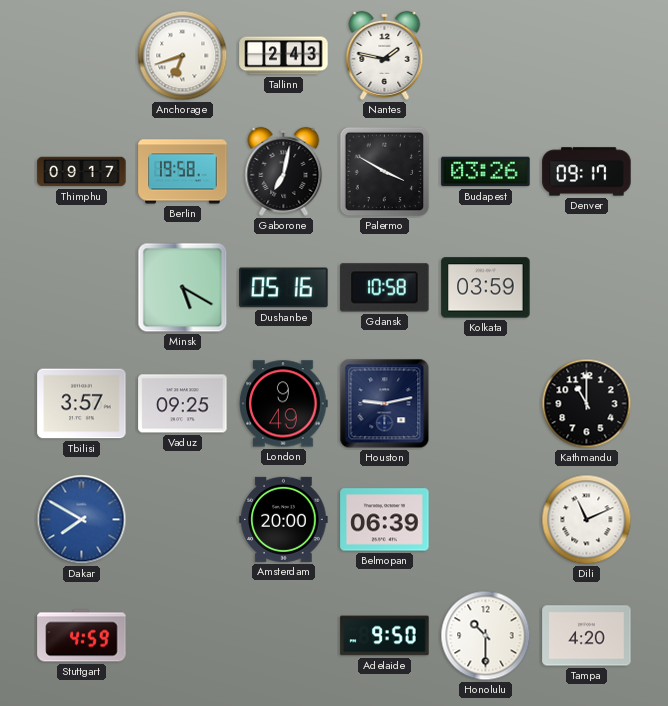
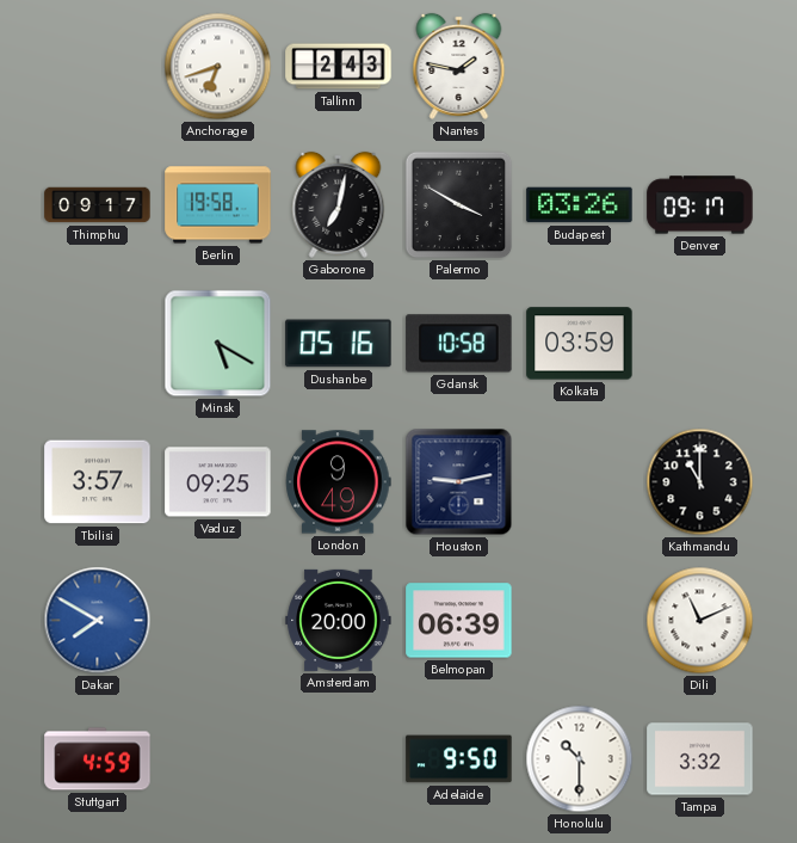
Tampa: 4:20 -> 3:32 (700, 759)
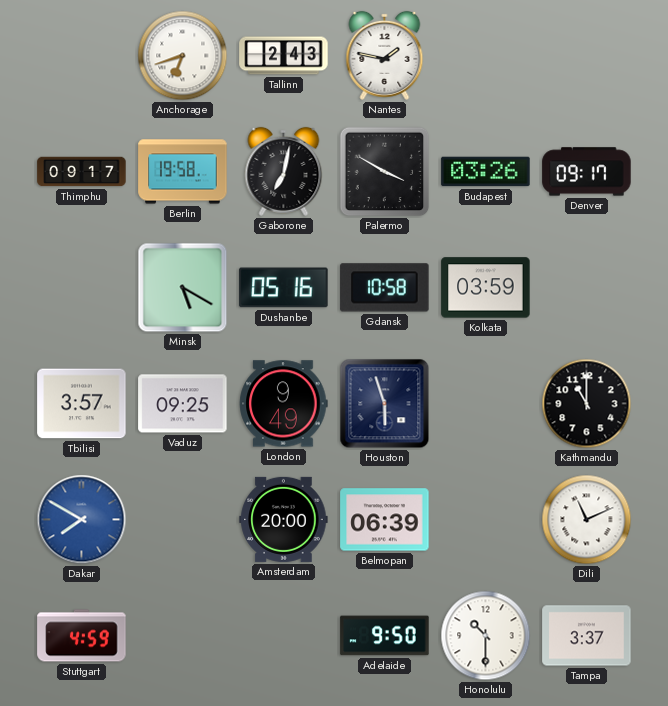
Houston: 9:13 -> 5:57 (385, 404)
Tampa: 3:32 -> 3:37 (587, 636)
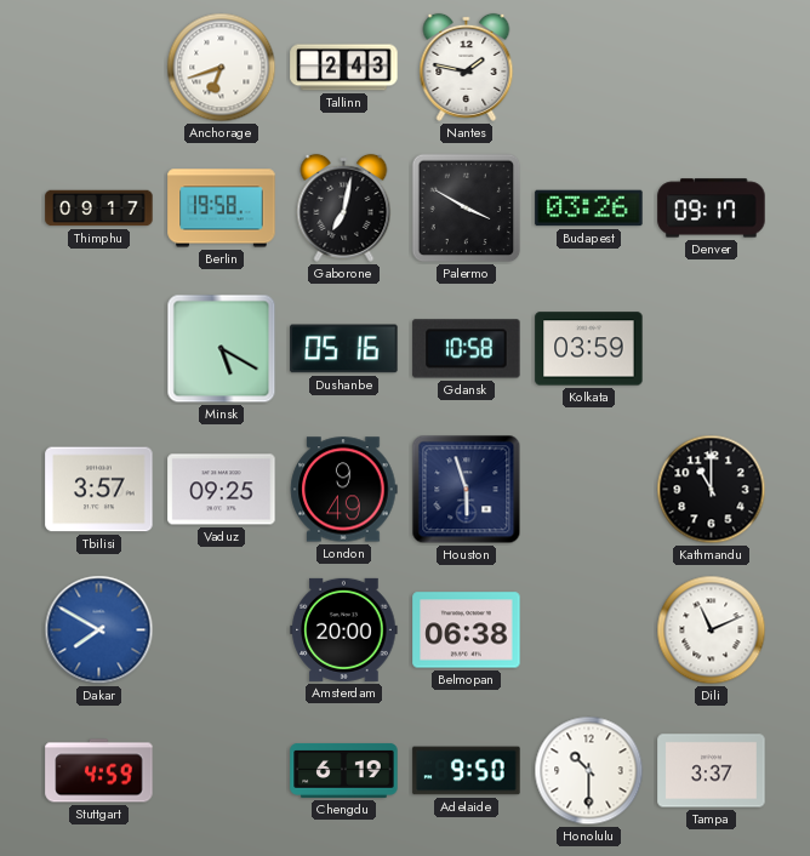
Belmopan: 06:39 -> 06:38 (467, 630)
Chengdu: none -> 6:19 (344, 770)
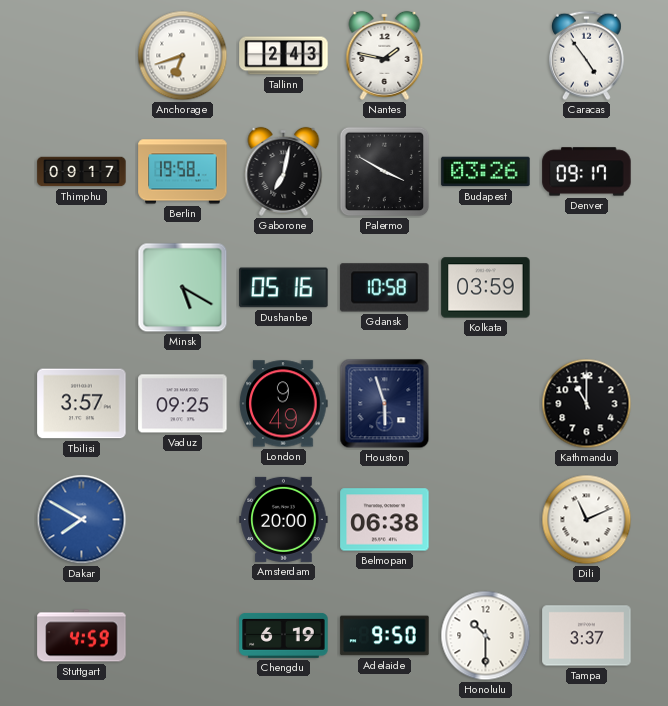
Caracas: none -> 4:54 (586, 56)
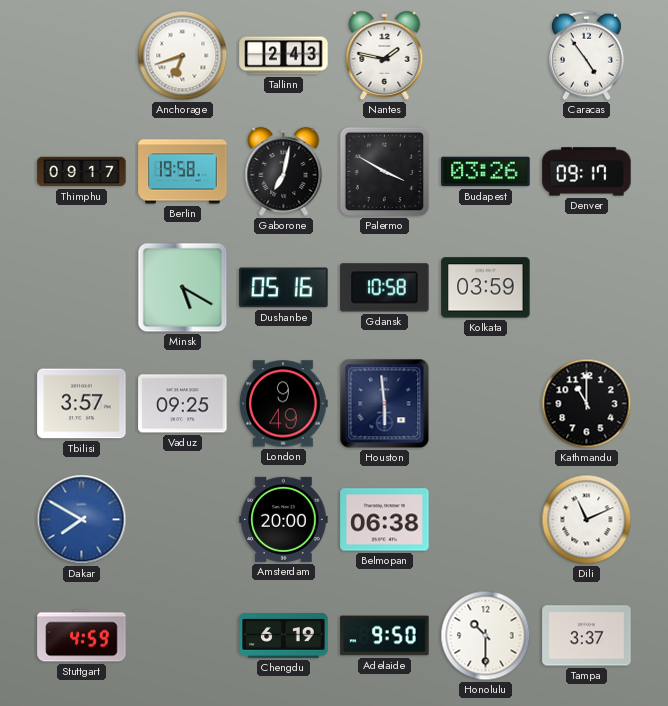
Houston: 5:57 -> 5:59 (385, 404)
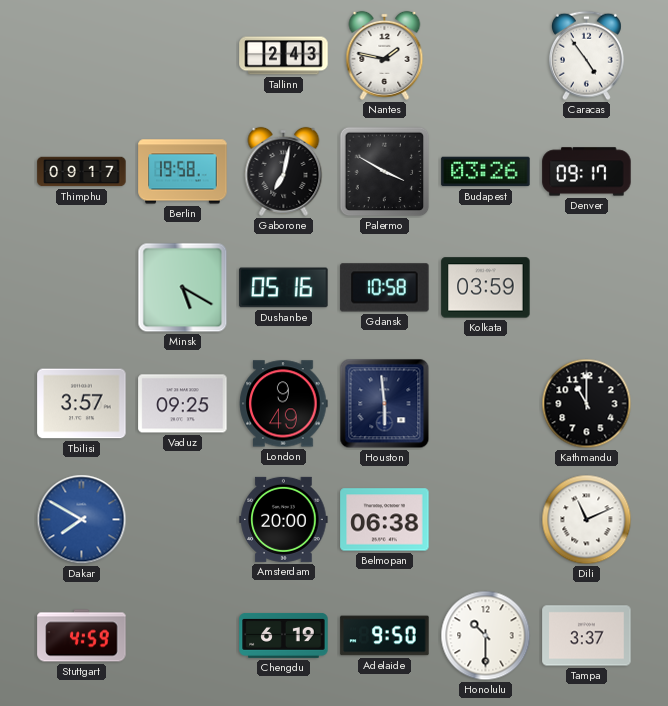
Anchorage: 6:42 -> none (183, 56)
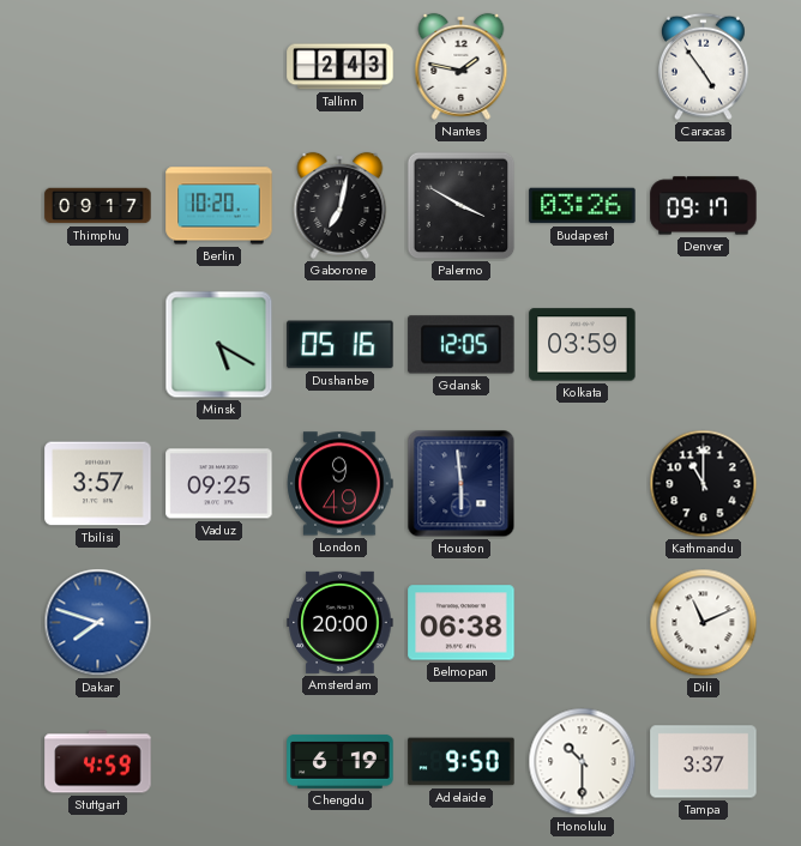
Berlin: 19:58 -> 10:20 (219, 206)
Gdansk: 10:58 -> 12:05 (462, 345)
Dakar: 7:50 -> 7:48 (98, 623)
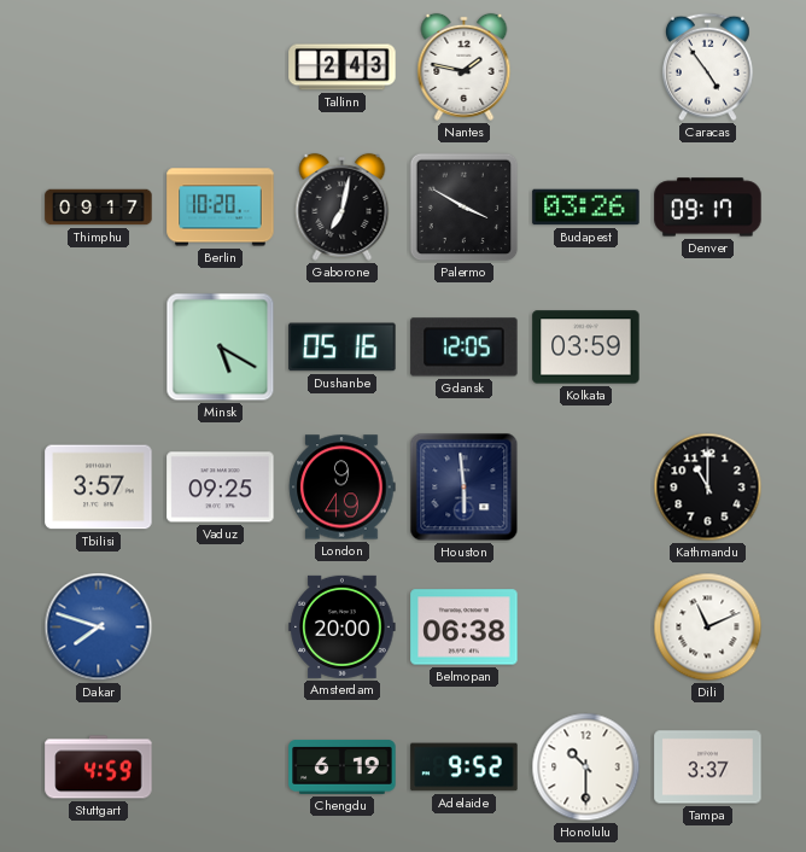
Adelaide: 9:50 -> 9:52 (465, 768)
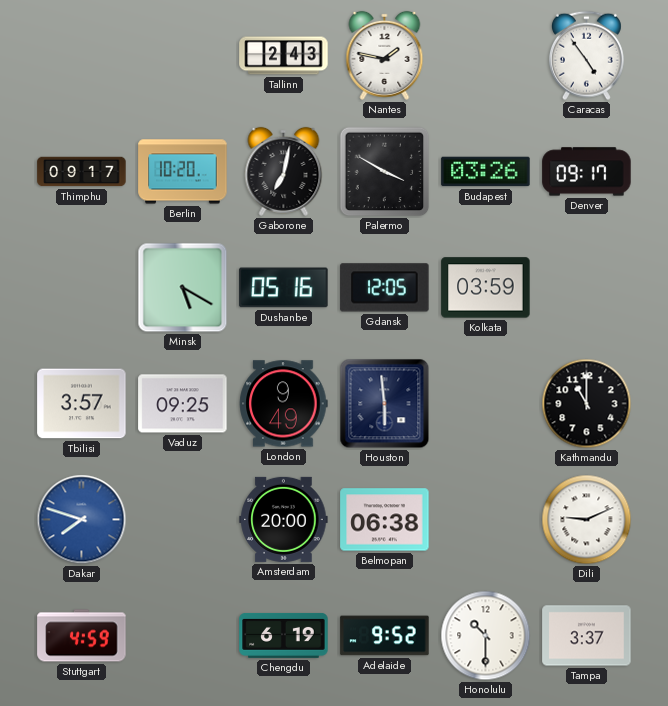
Dili: 11:11 -> 9:11 (587, 520)
